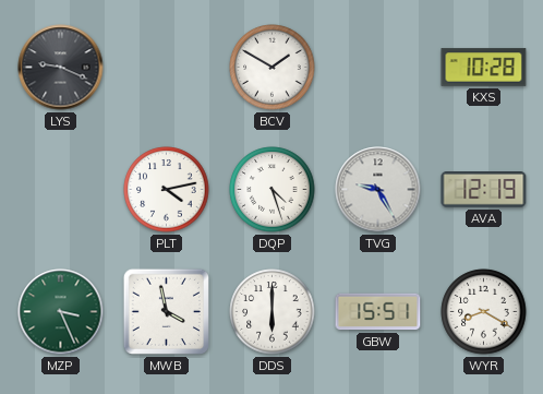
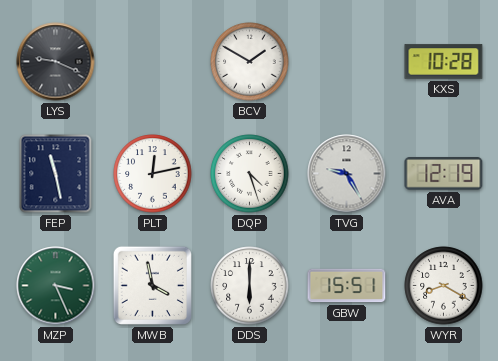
FEP: none -> 11:28 (56, 174)
PLT: 4:13 -> 12:13 (153, 174)
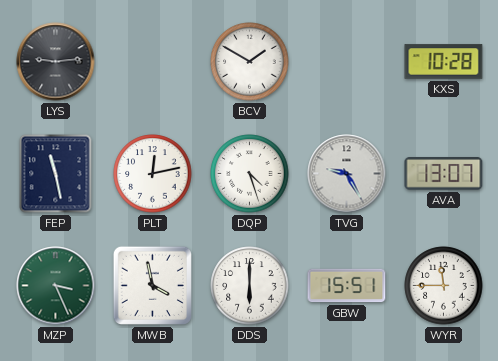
LYS: 9:19 -> 9:14 (56, 62)
AVA: 12:19 -> 13:07 (444, 174)
WYR: 8:20 -> 11:45 (444, 286)
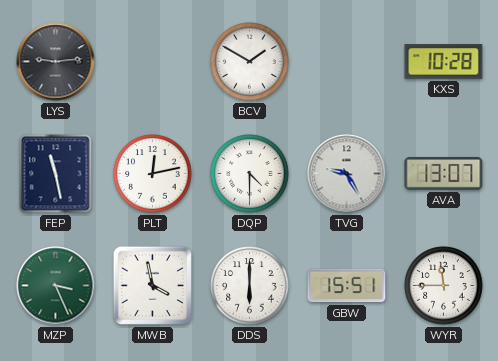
DQP: 4:27 -> 4:30 (250, 174)
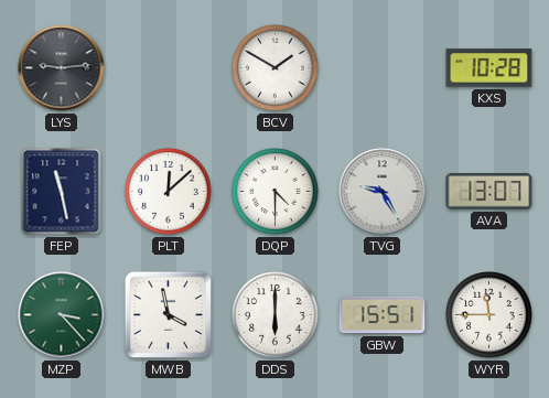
PLT: 12:13 -> 12:08 (169, 192)
MZP: 3:26 -> 3:23 (62, 315)
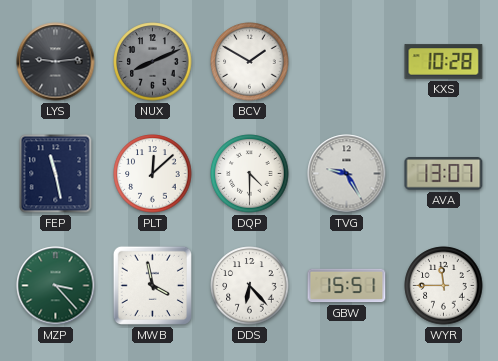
NUX: none -> 8:11 (153, 62)
DDS: 6:00 -> 6:23 (250, 286)
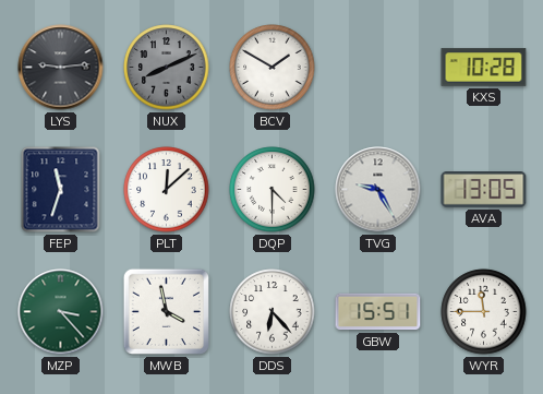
FEP: 11:28 -> 11:33 (61, 190)
AVA: 13:07 -> 13:05 (484, 190)
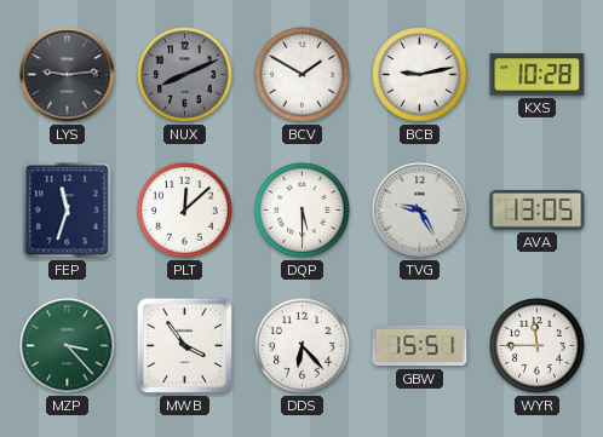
BCB: none -> 9:13 (420, 75)
DQP: 4:30 -> 5:30 (303, 211)
MWB: 3:58 -> 3:54 (184, 345)
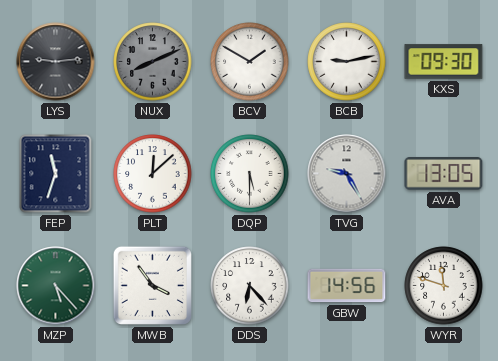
KXS: 10:28 -> 09:30 (444, 62)
MZP: 3:23 -> 5:23 (56, 286)
GBW: 15:51 -> 14:56 (347, 286)
WYR: 11:45 -> 11:48 (444, 286)
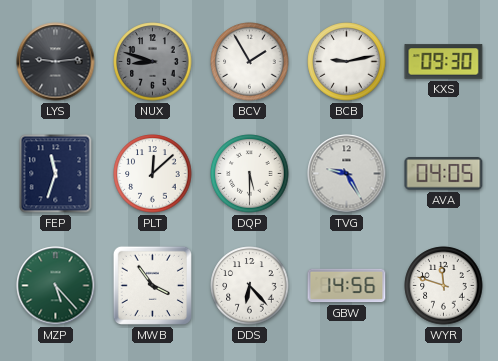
NUX: 8:11 -> 8:48 (153, 62)
BCV: 1:50 -> 1:55 (250, 62)
AVA: 13:05 -> 04:05 (444, 174)
